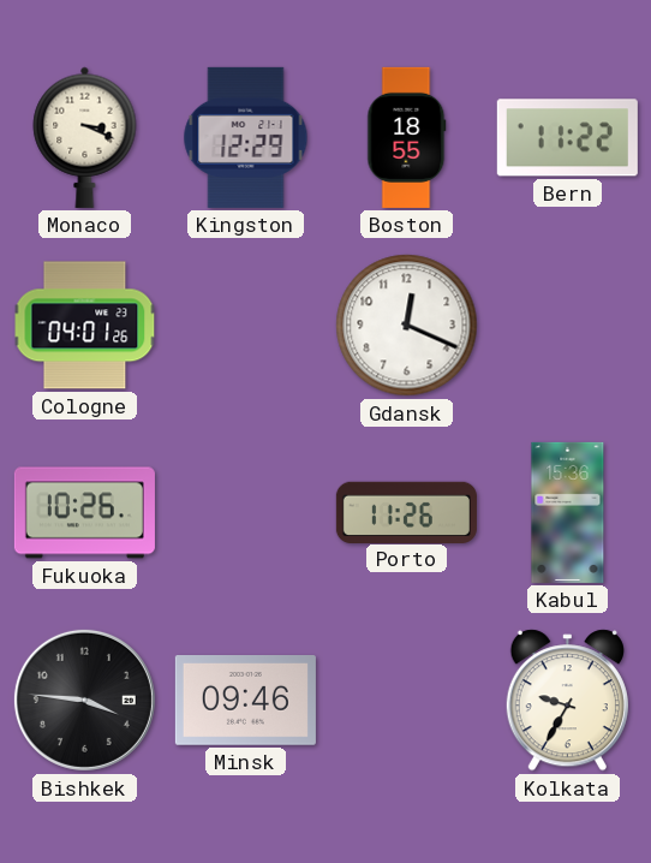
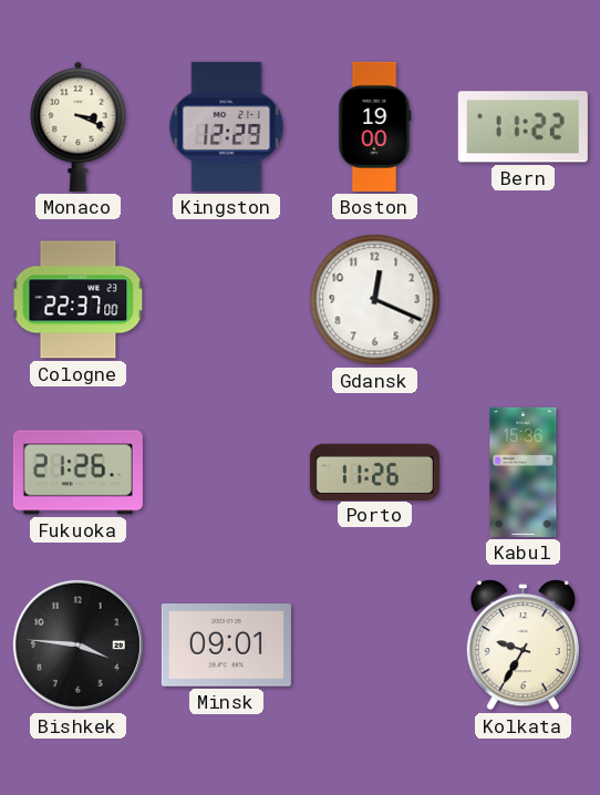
Boston: 18:55 -> 19:00 (375, 126)
Cologne: 04:01 -> 22:37 (79, 300)
Fukuoka: 10:26 -> 21:26 (77, 473)
Minsk: 09:46 -> 09:01 (226, 646)
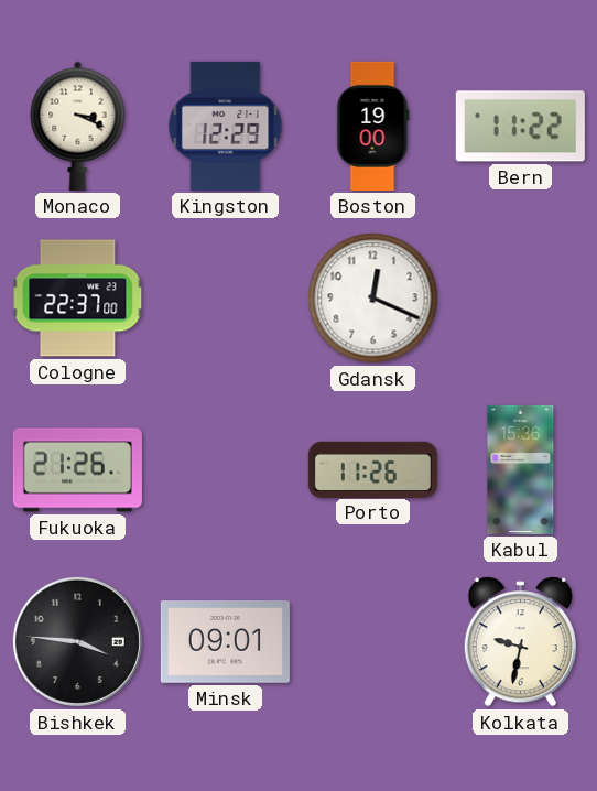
Kolkata: 9:35 -> 9:32 (520, 642)
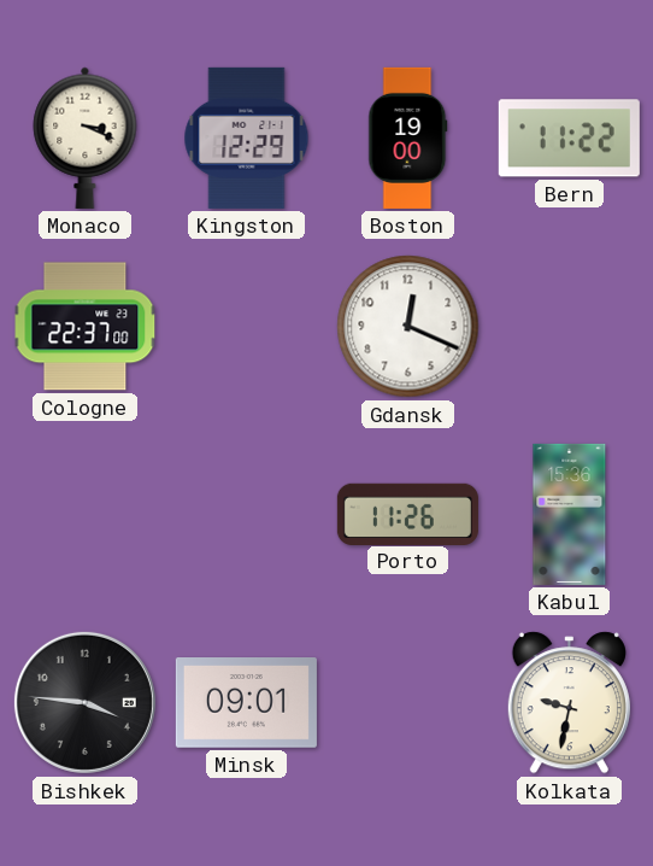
Fukuoka: 21:26 -> none (77, 470)
